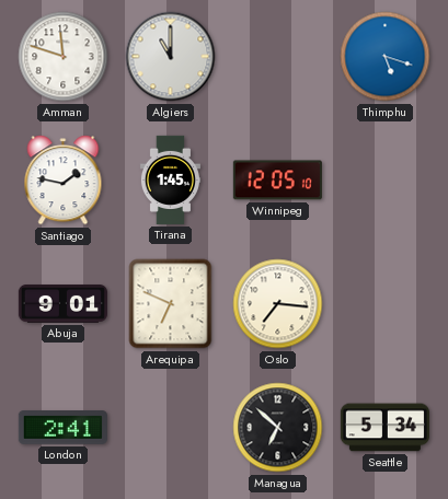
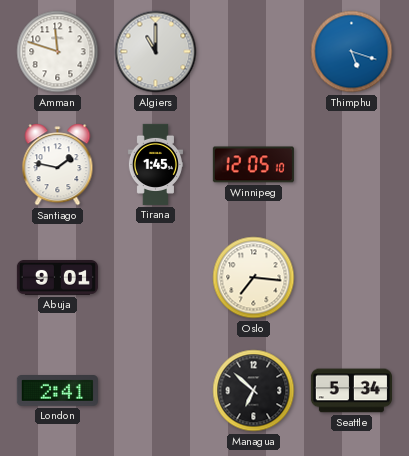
Arequipa: 6:49 -> none (171, 304)
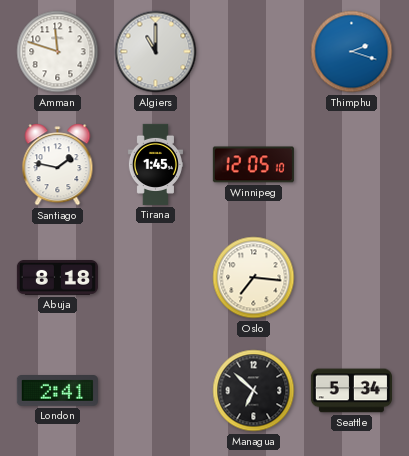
Thimphu: 5:18 -> 2:18 (352, 52)
Abuja: 9:01 -> 8:18 (57, 278)
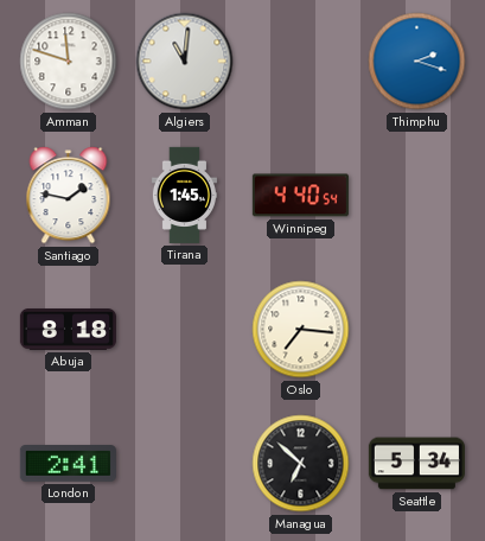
Algiers: 11:00 -> 11:01 (185, 62)
Winnipeg: 12:05 -> 4:40 (300, 196)
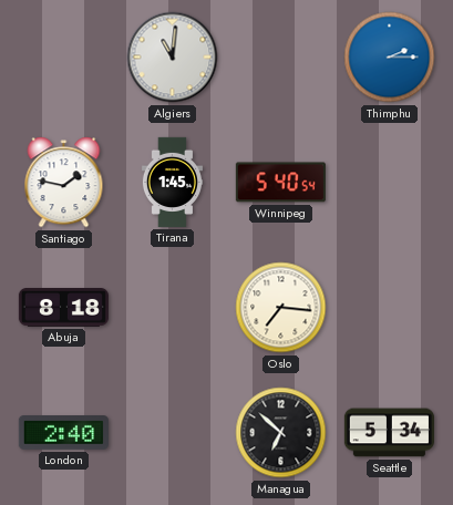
Amman: 11:48 -> none (69, 62)
Thimphu: 2:18 -> 2:15 (390, 58)
Winnipeg: 4:40 -> 5:40 (280, 183)
London: 2:41 -> 2:40 (63, 433)
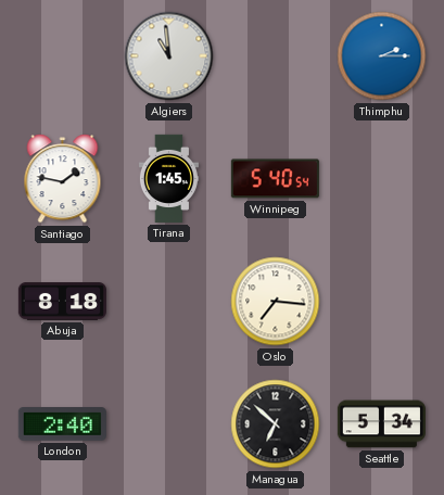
Algiers: 11:01 -> 10:59 (169, 56)
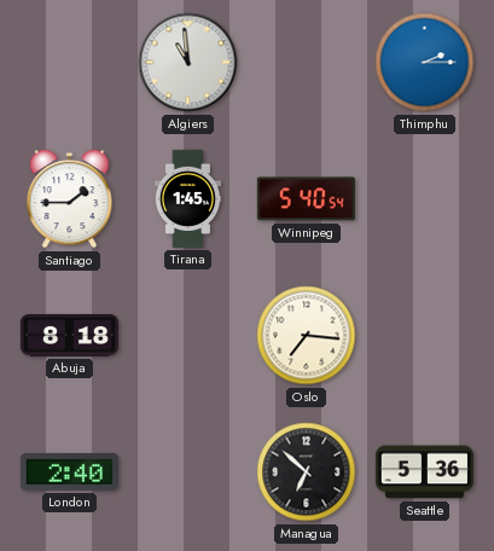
Santiago: 1:47 -> 1:45 (70, 199)
Seattle: 5:34 -> 5:36 (424, 472)
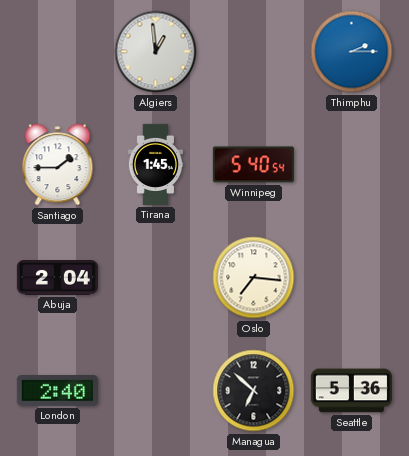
Algiers: 10:59 -> 12:59 (156, 52)
Abuja: 8:18 -> 2:04 (57, 278)
